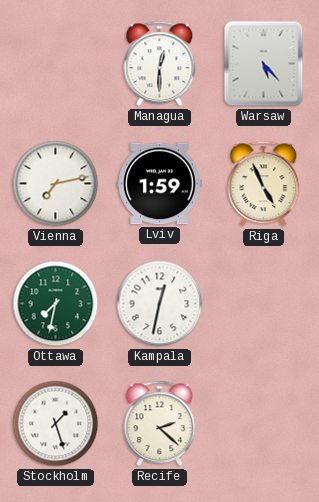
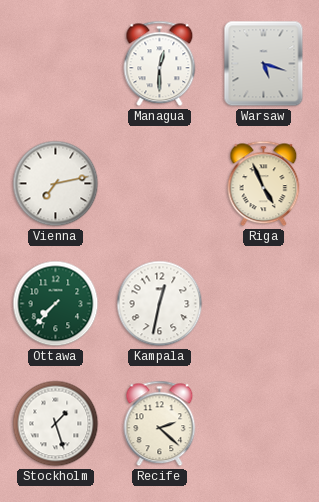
Warsaw: 5:23 -> 5:18 (264, 64)
Lviv: 1:59 -> none (160, 184)
Ottawa: 7:32 -> 7:37 (56, 304)
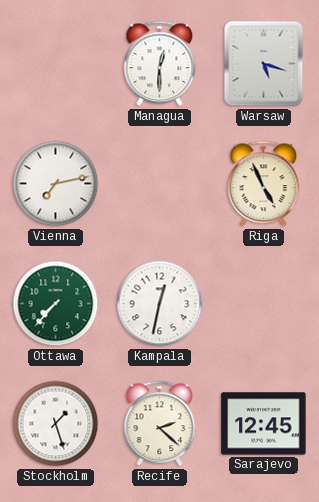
Sarajevo: none -> 12:45 (264, 424)
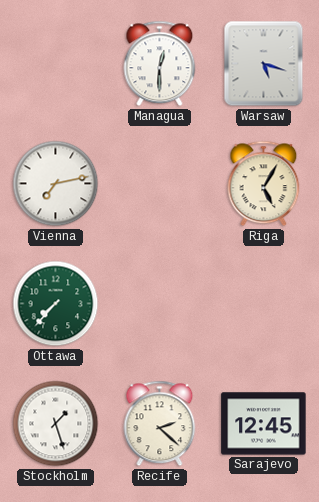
Riga: 4:56 -> 5:05 (264, 184)
Kampala: 12:32 -> none (160, 304)
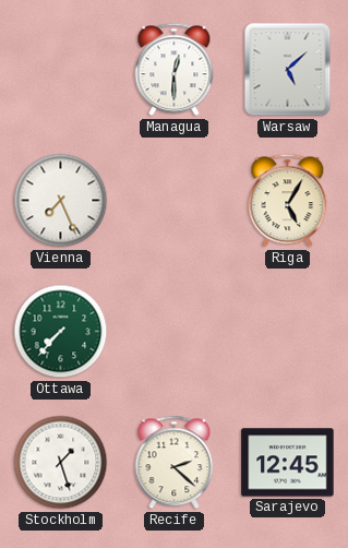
Warsaw: 5:18 -> 5:08 (288, 70)
Vienna: 7:13 -> 7:26 (61, 201)
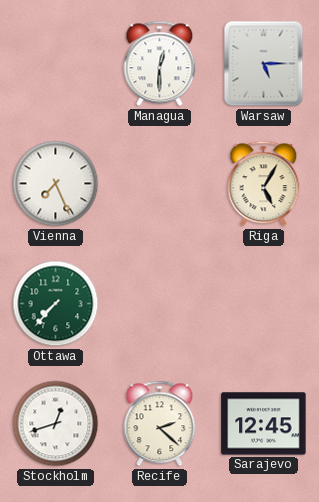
Warsaw: 5:08 -> 5:15 (264, 64)
Stockholm: 1:27 -> 12:42 (56, 424)
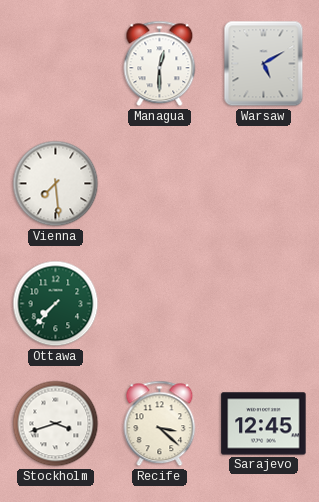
Warsaw: 5:15 -> 5:10 (264, 64)
Vienna: 7:26 -> 7:29 (56, 184)
Riga: 5:05 -> none (264, 184)
Stockholm: 12:42 -> 3:42 (56, 424)
Recife: 2:22 -> 3:22 (160, 424)
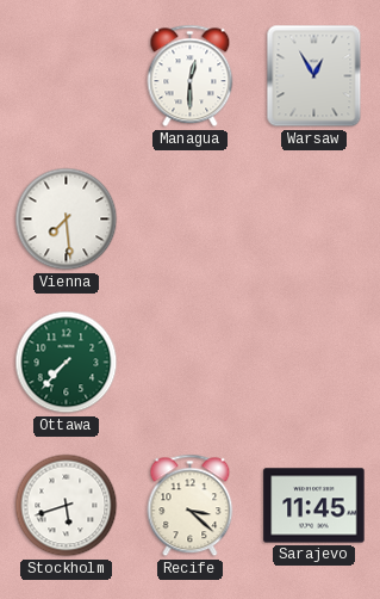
Warsaw: 5:10 -> 12:55 (314, 76)
Stockholm: 3:42 -> 5:42 (67, 506)
Sarajevo: 12:45 -> 11:45 (314, 506)
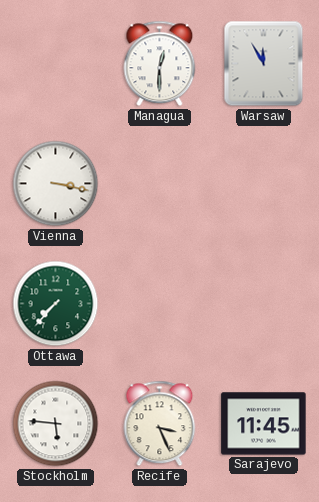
Warsaw: 12:55 -> 11:55 (264, 64)
Vienna: 7:29 -> 3:17 (56, 184)
Stockholm: 5:42 -> 5:46 (56, 424)
Recife: 3:22 -> 3:26 (160, 424)
